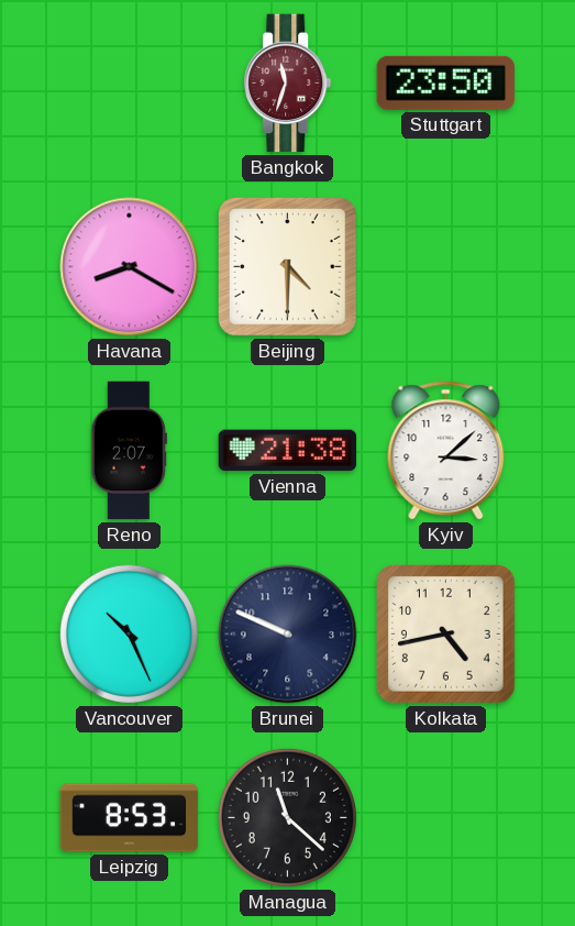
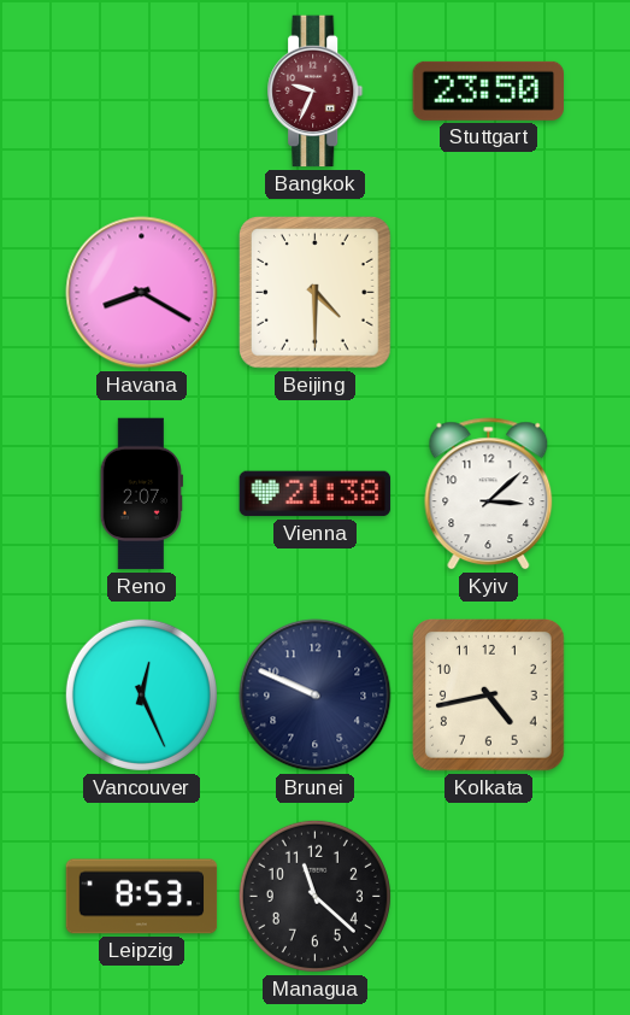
Bangkok: 11:33 -> 9:34 (316, 92)
Vancouver: 10:26 -> 12:26 (141, 694)
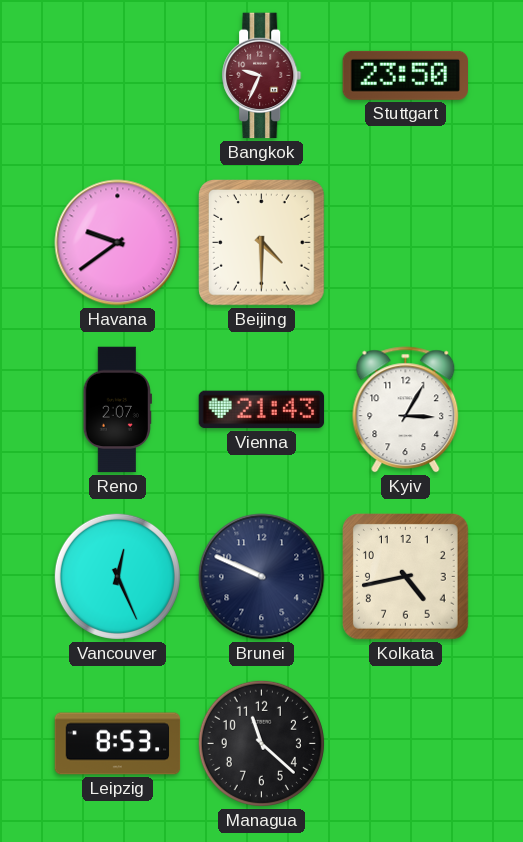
Havana: 8:20 -> 9:39 (118, 243)
Vienna: 21:38 -> 21:43 (262, 410)
Kyiv: 3:08 -> 3:05 (406, 410)
